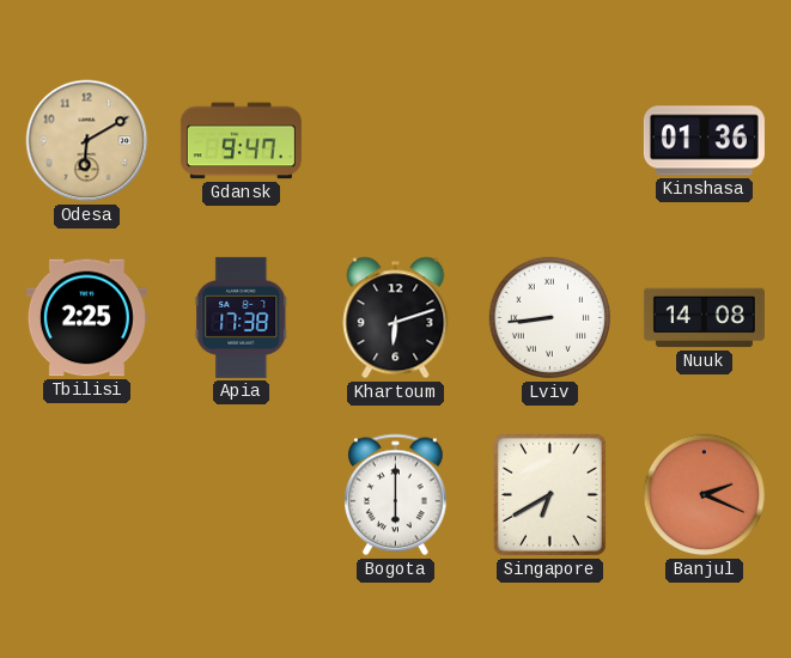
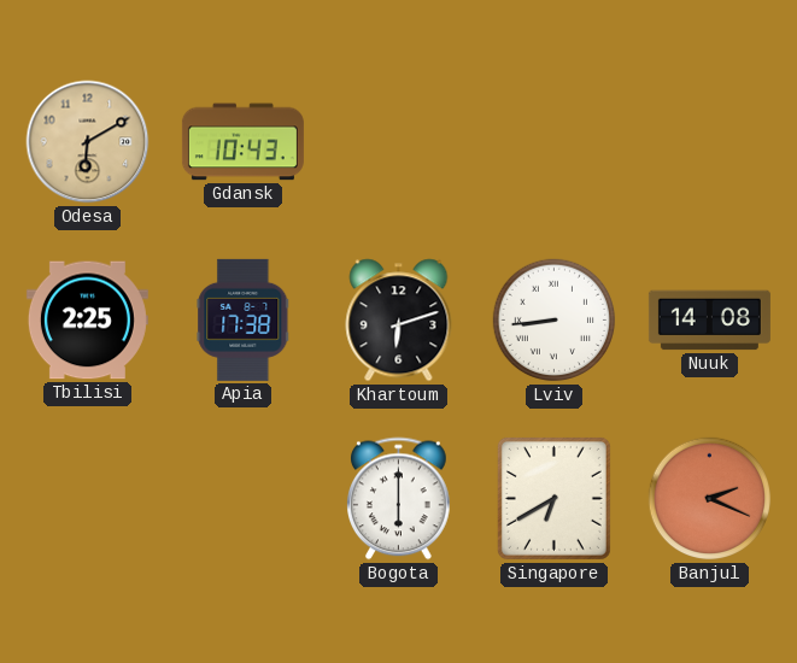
Gdansk: 9:47 -> 10:43 (242, 142)
Kinshasa: 01:36 -> none (704, 141)
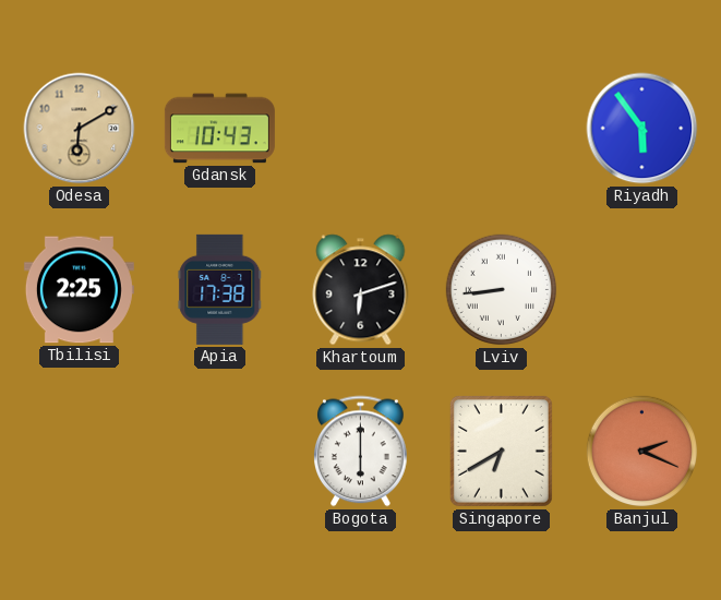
Riyadh: none -> 5:54 (642, 129)
Nuuk: 14:08 -> none (709, 321)
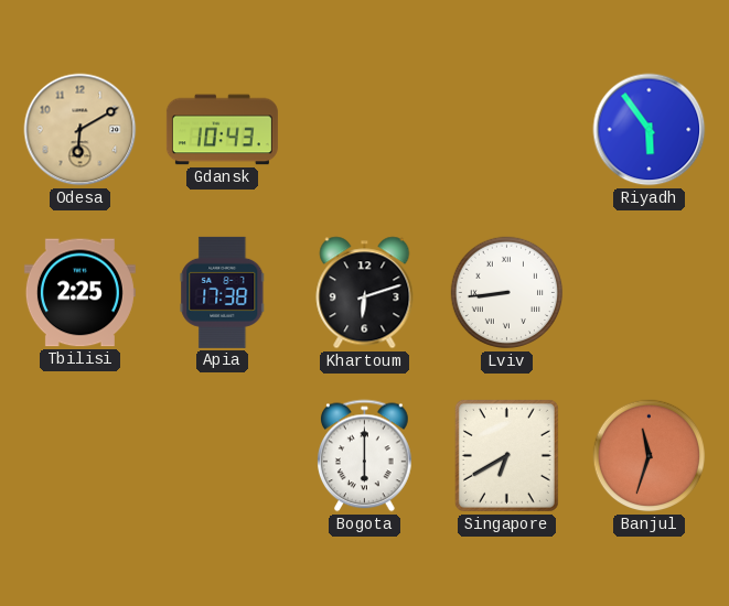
Banjul: 2:19 -> 11:33 (650, 456)
